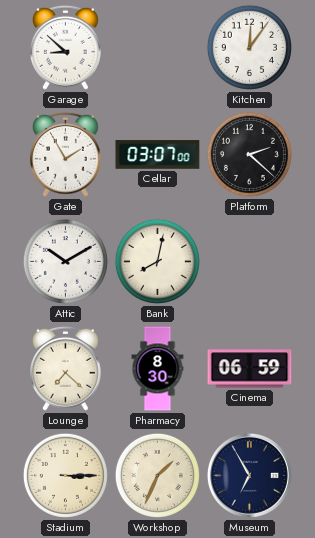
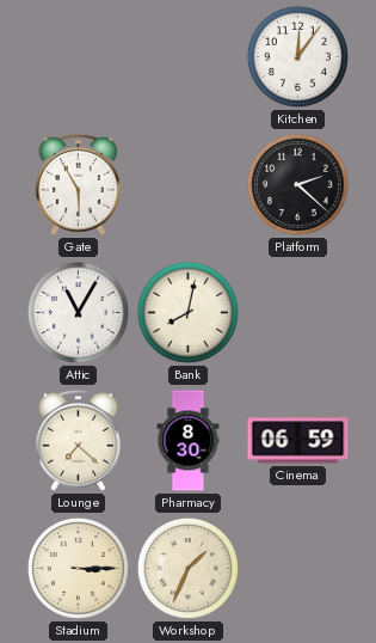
Garage: 8:52 -> none (65, 47)
Gate: 1:55 -> 5:55 (78, 184)
Cellar: 03:07 -> none (158, 155)
Attic: 10:10 -> 11:05 (78, 312)
Museum: 6:55 -> none (249, 475)
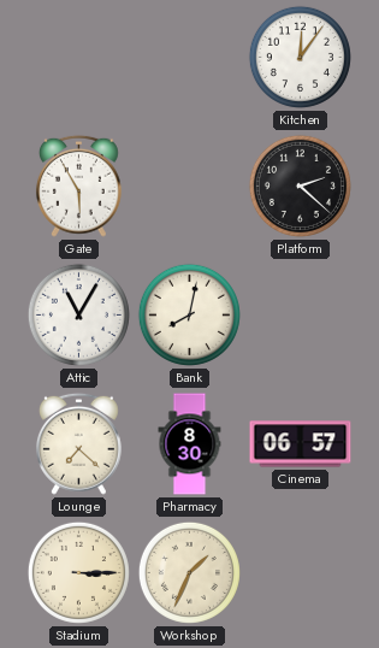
Cinema: 06:59 -> 06:57 (301, 444)
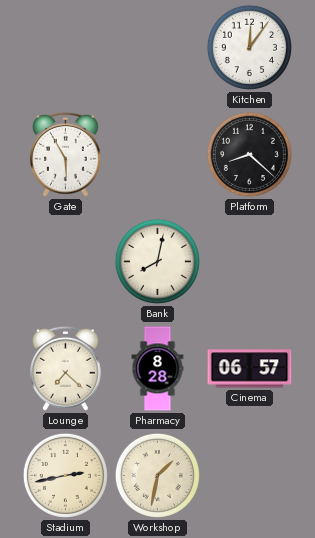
Platform: 2:22 -> 8:22 (249, 154)
Attic: 11:05 -> none (78, 314)
Pharmacy: 8:30 -> 8:28 (158, 369)
Stadium: 3:15 -> 2:43 (65, 475)
Workshop: 1:34 -> 1:32 (157, 475)
